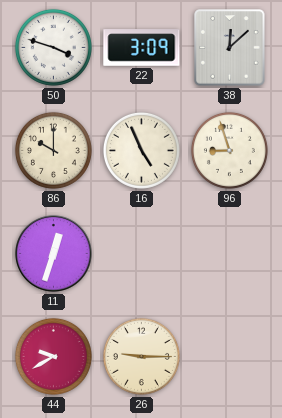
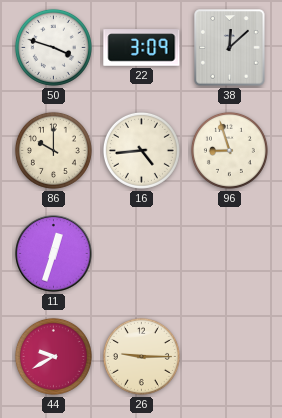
16: 4:56 -> 4:44 (141, 150)
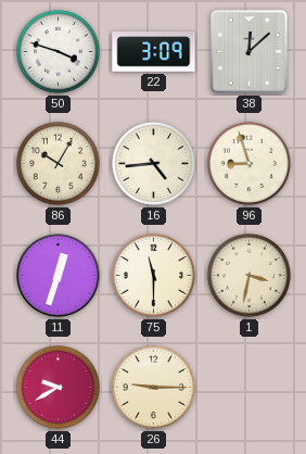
86: 10:00 -> 10:05 (58, 163)
75: none -> 11:30 (153, 275)
1: none -> 3:32 (248, 275)
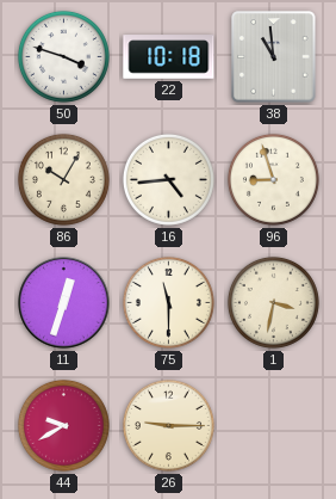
22: 3:09 -> 10:18 (169, 57)
38: 12:08 -> 10:59 (274, 57)
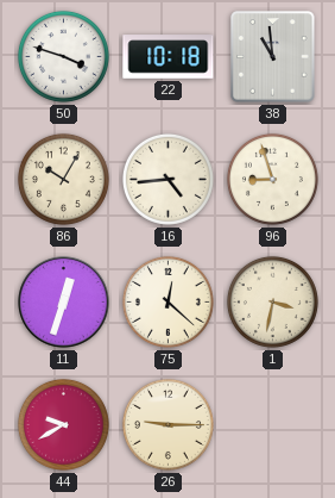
75: 11:30 -> 12:22 (167, 301)
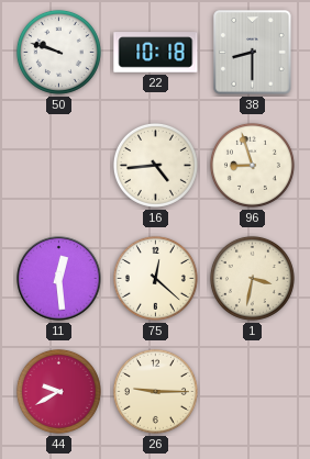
50: 3:48 -> 9:48 (58, 52)
38: 10:59 -> 8:30 (253, 53)
86: 10:05 -> none (63, 179)
11: 12:33 -> 12:29 (59, 279)
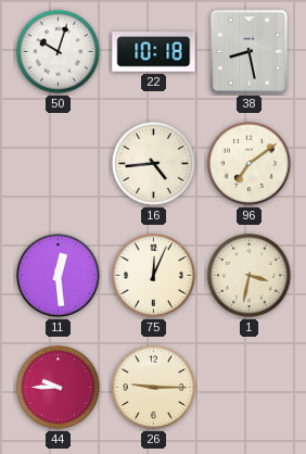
50: 9:48 -> 10:03 (58, 51)
38: 8:30 -> 8:28 (250, 52)
96: 8:57 -> 7:09 (248, 163)
75: 12:22 -> 12:04 (153, 275)
44: 9:40 -> 9:45 (58, 387)
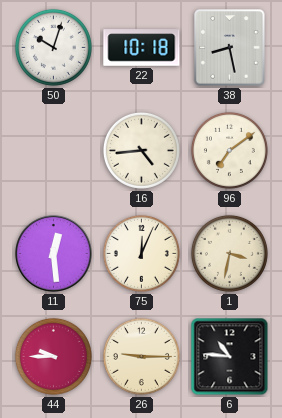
6: none -> 10:46 (230, 357)
